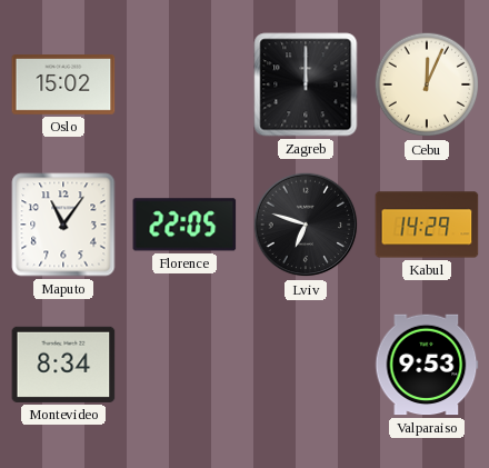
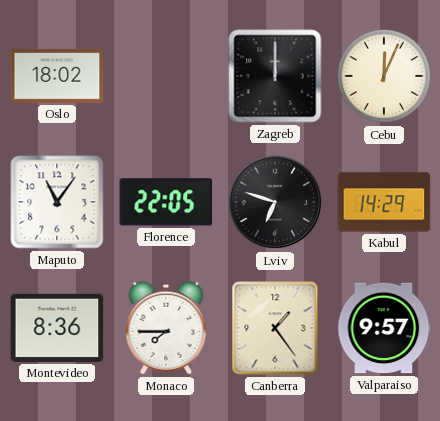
Oslo: 15:02 -> 18:02 (57, 77)
Montevideo: 8:34 -> 8:36 (57, 328)
Monaco: none -> 7:45 (166, 328)
Canberra: none -> 1:24 (275, 328)
Valparaiso: 9:53 -> 9:57 (384, 328)
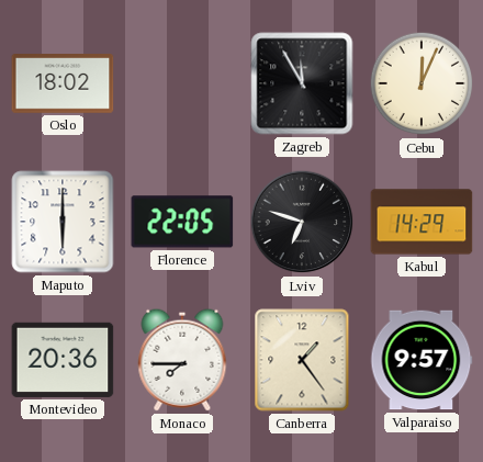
Zagreb: 12:00 -> 11:55 (302, 83)
Maputo: 11:06 -> 6:00 (63, 222)
Montevideo: 8:36 -> 20:36 (63, 360)
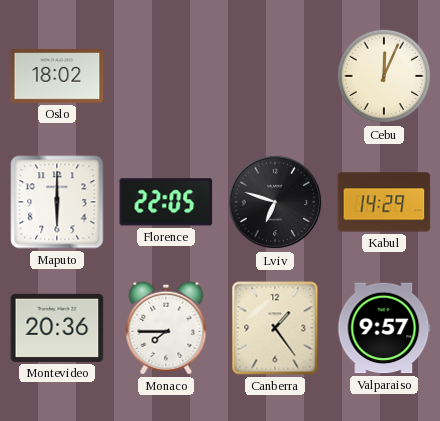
Zagreb: 11:55 -> none (302, 83)
